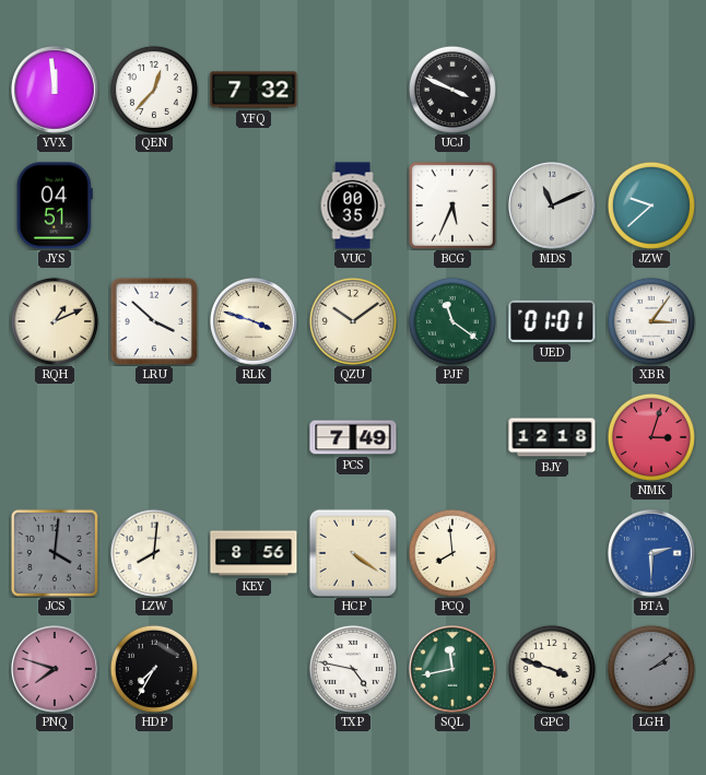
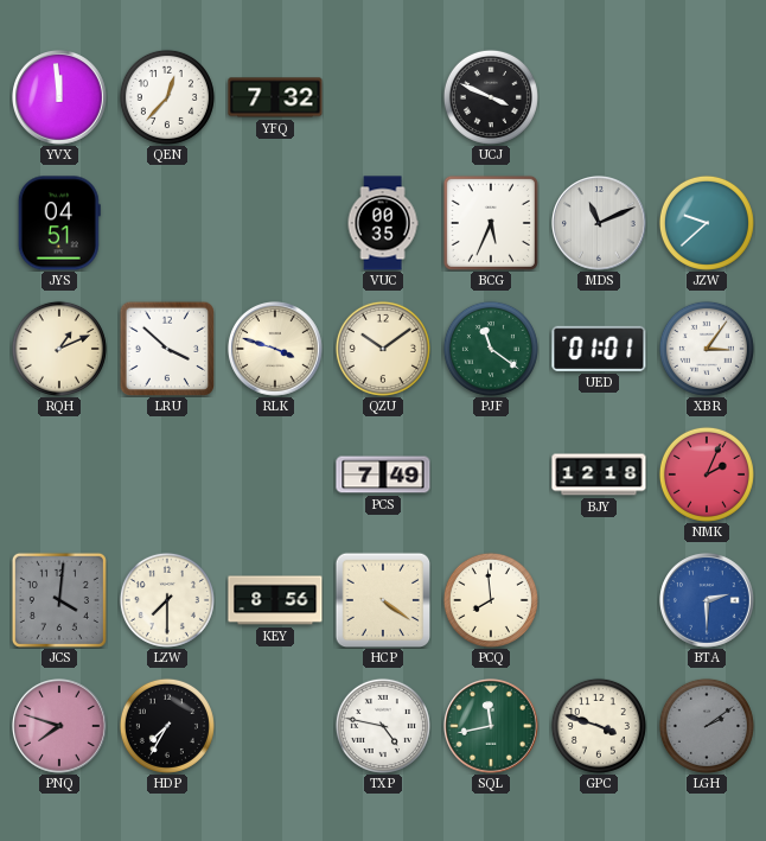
NMK: 3:03 -> 2:04 (707, 474)
LZW: 8:01 -> 7:30 (167, 600)
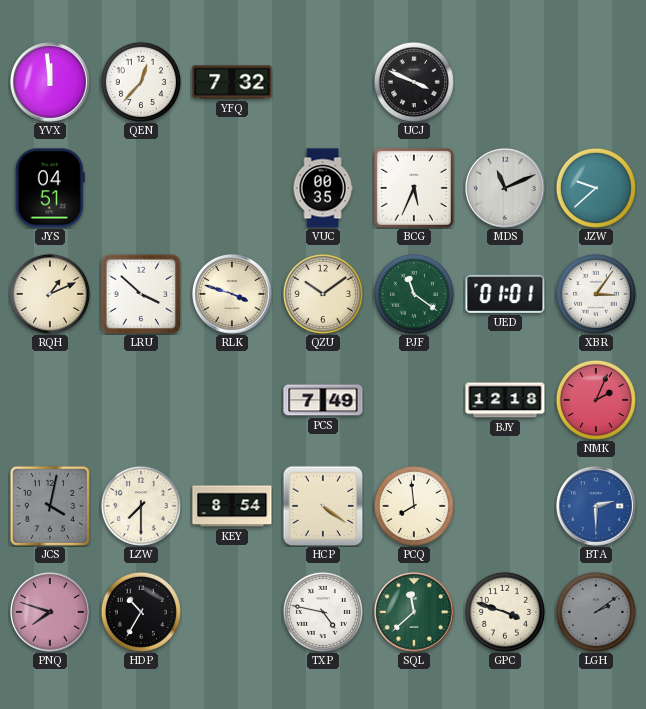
JCS: 4:01 -> 4:02 (50, 506)
KEY: 8:56 -> 8:54 (232, 506)
HDP: 7:35 -> 10:35 (141, 612)
SQL: 11:43 -> 11:38 (415, 613)
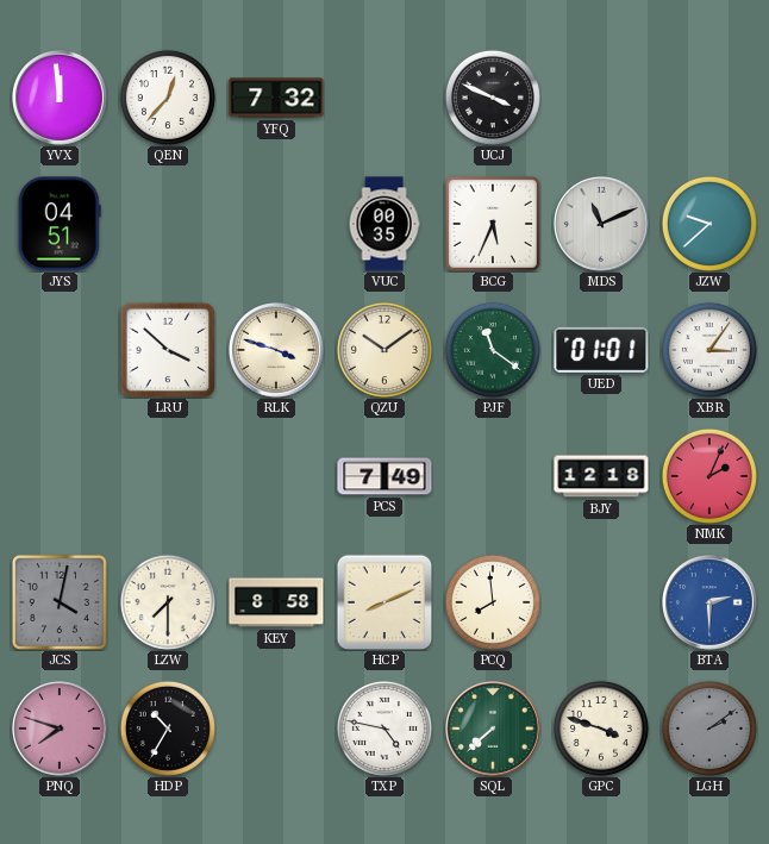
RQH: 1:11 -> none (50, 294)
KEY: 8:54 -> 8:58 (276, 602)
HCP: 4:21 -> 8:11 (384, 602)
SQL: 11:38 -> 7:38 (494, 730)
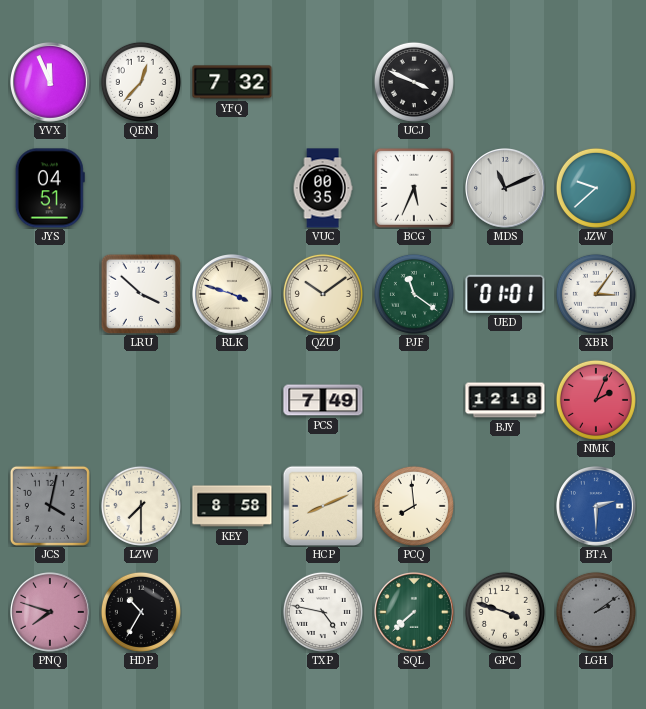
YVX: 11:59 -> 11:56 (51, 83)
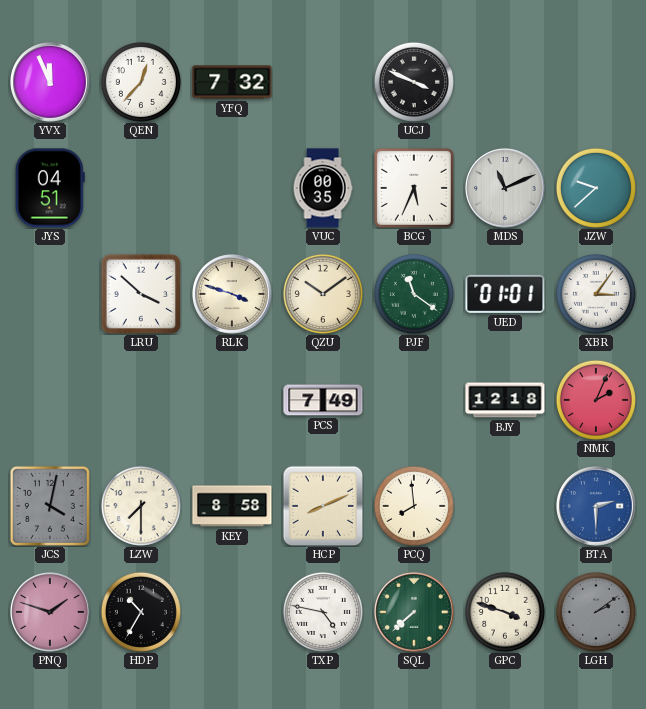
PNQ: 7:48 -> 1:48 (51, 613)
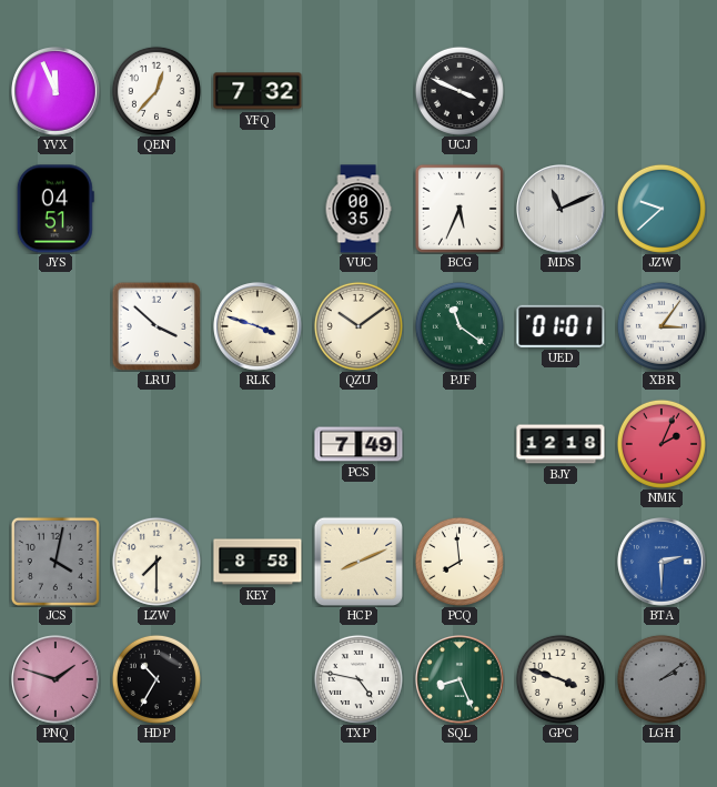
SQL: 7:38 -> 8:26 (461, 680)
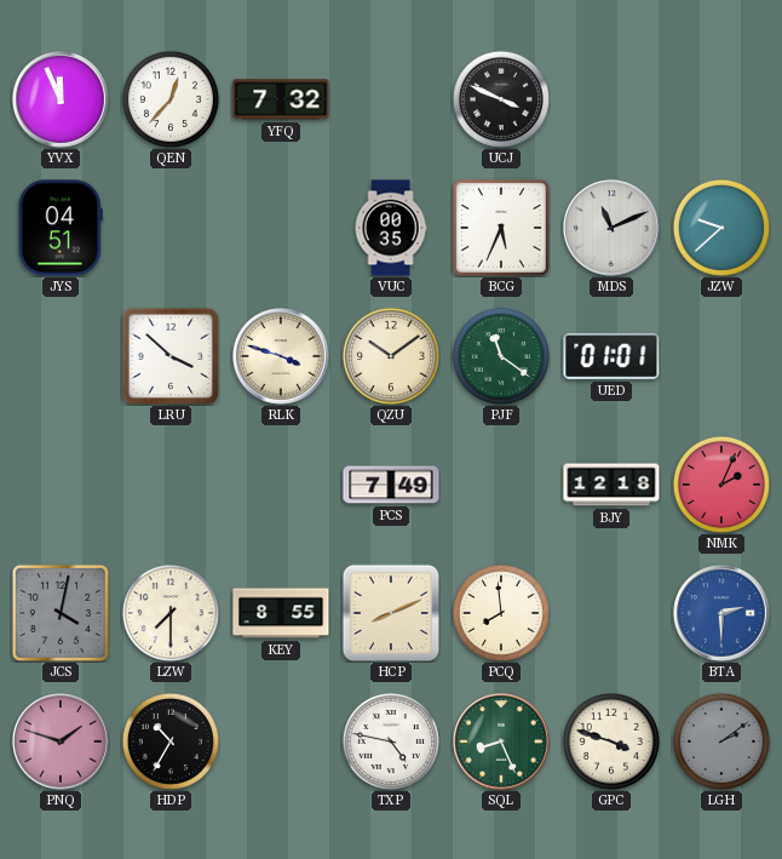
XBR: 3:06 -> none (662, 326)
KEY: 8:58 -> 8:55 (281, 613)
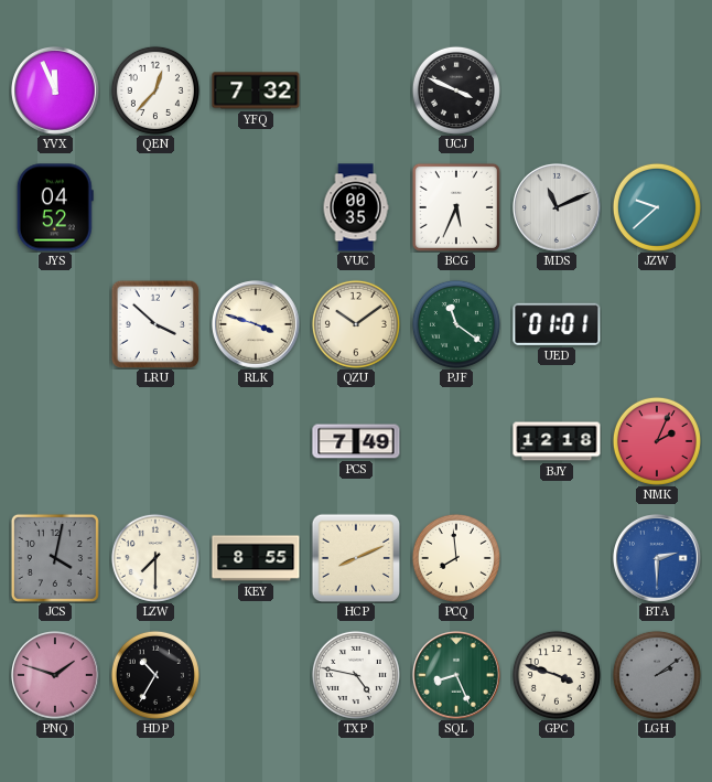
JYS: 04:51 -> 04:52 (55, 207)
